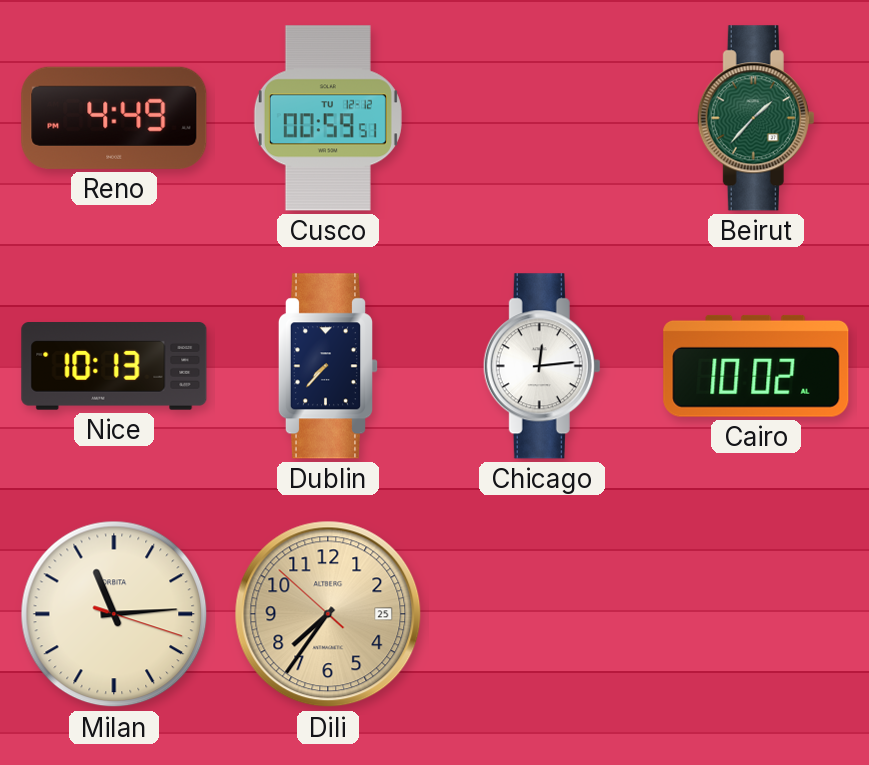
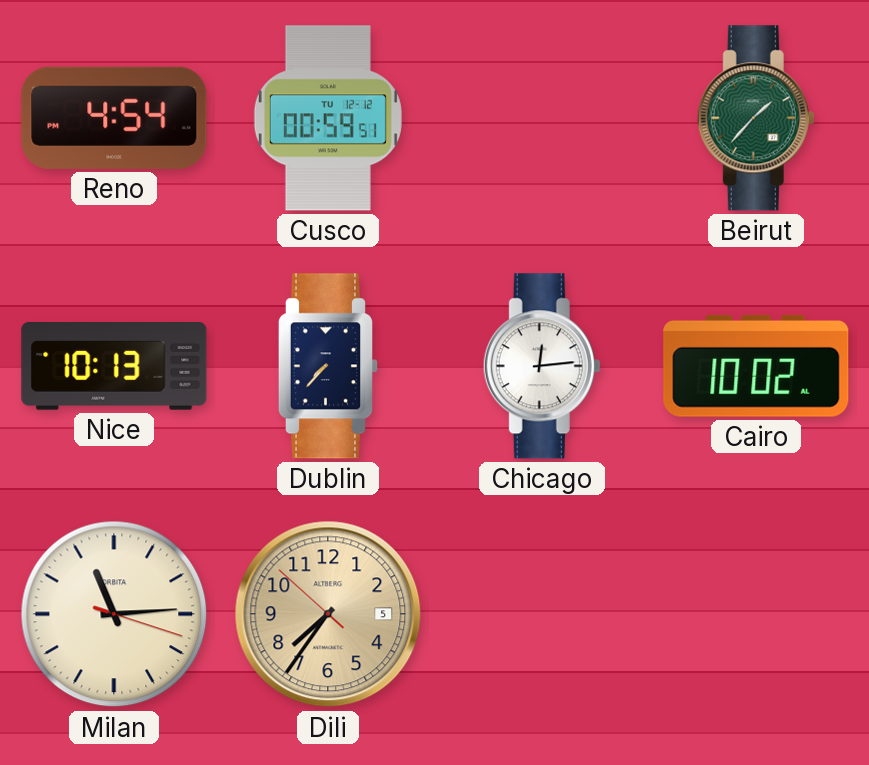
Reno: 4:49 -> 4:54 (114, 118)
Dili date: 25 -> 5 (328, 614)
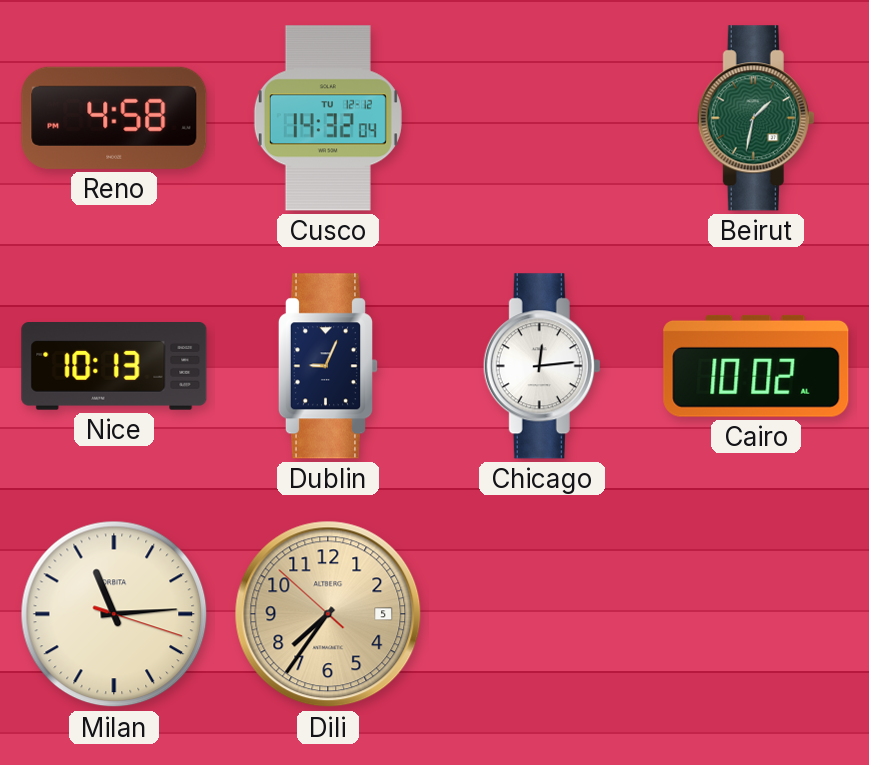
Reno: 4:54 -> 4:58 (114, 118)
Cusco: 00:59 -> 14:32 (328, 118)
Beirut: 1:37 -> 1:32 (756, 118)
Dublin: 7:37 -> 9:04 (327, 366)
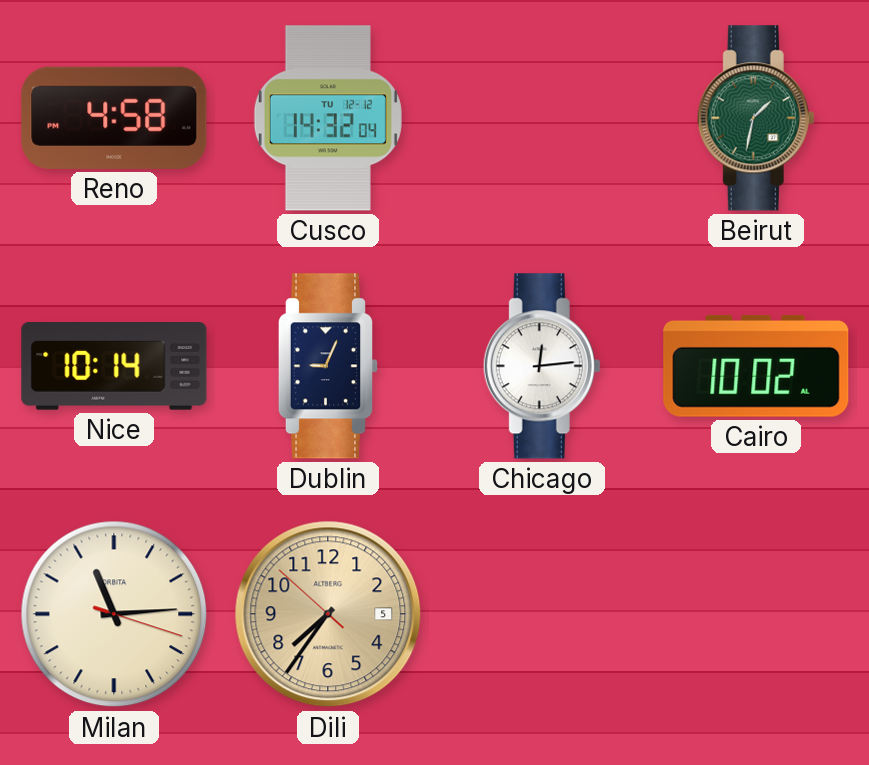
Nice: 10:13 -> 10:14 (114, 366)
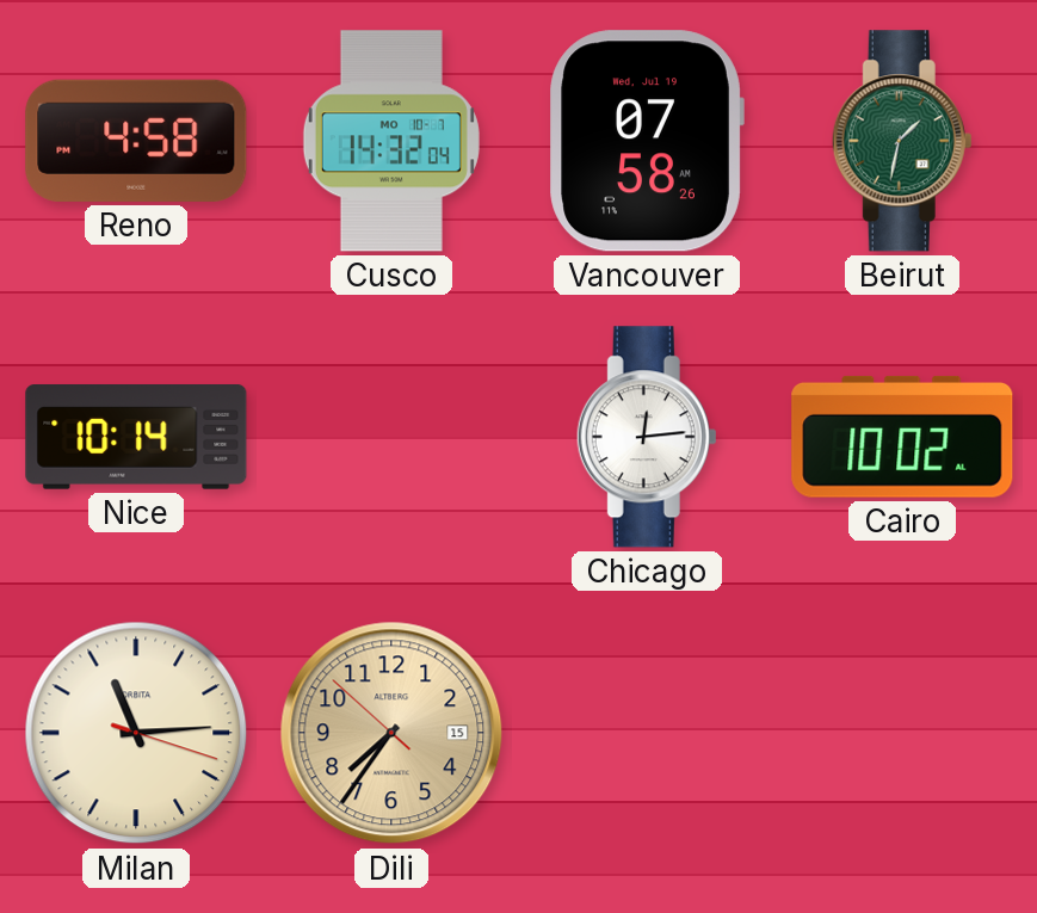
Cusco date: TU 12-12 -> MO 10-7 (391, 141)
Vancouver: none -> 07:58 (647, 141)
Dublin: 9:04 -> none (327, 366)
Dili date: 5 -> 15 (391, 733)
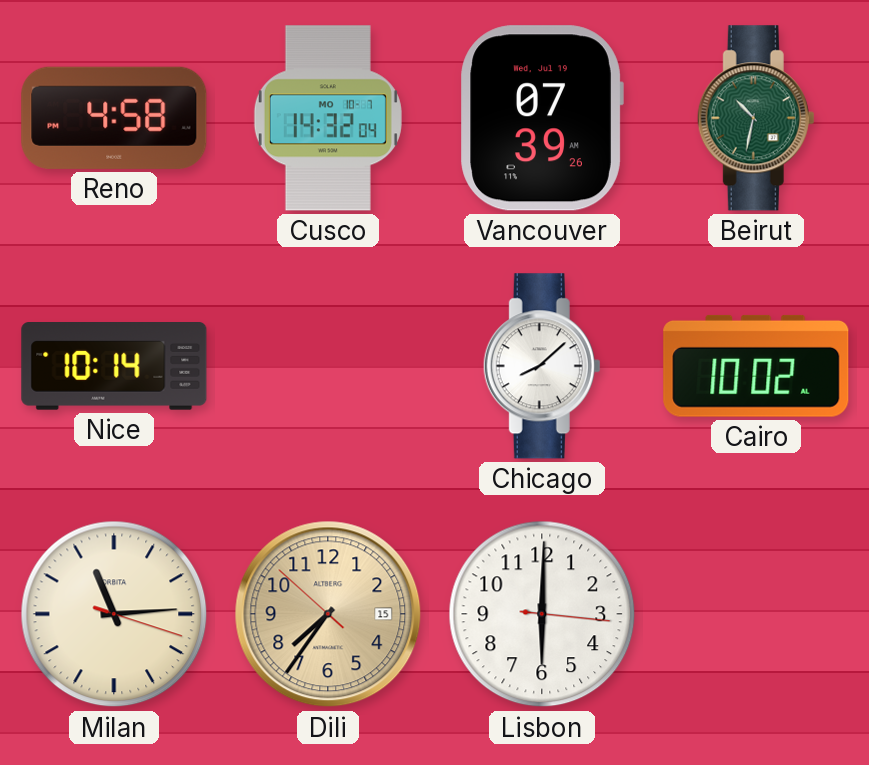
Vancouver: 07:58 -> 07:39 (542, 118)
Beirut: 1:32 -> 10:32 (756, 118)
Chicago: 12:14 -> 8:08 (542, 366)
Lisbon: none -> 6:00 (542, 614)
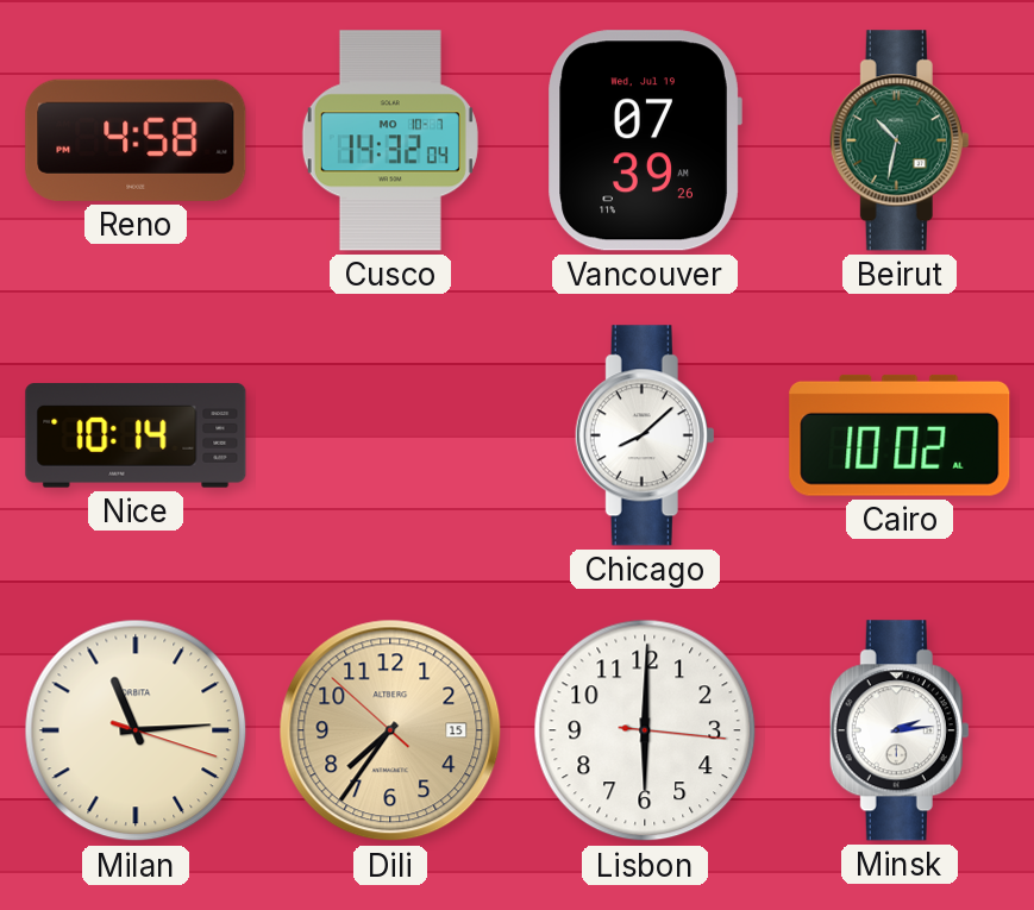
Minsk: none -> 2:14 (900, 730)
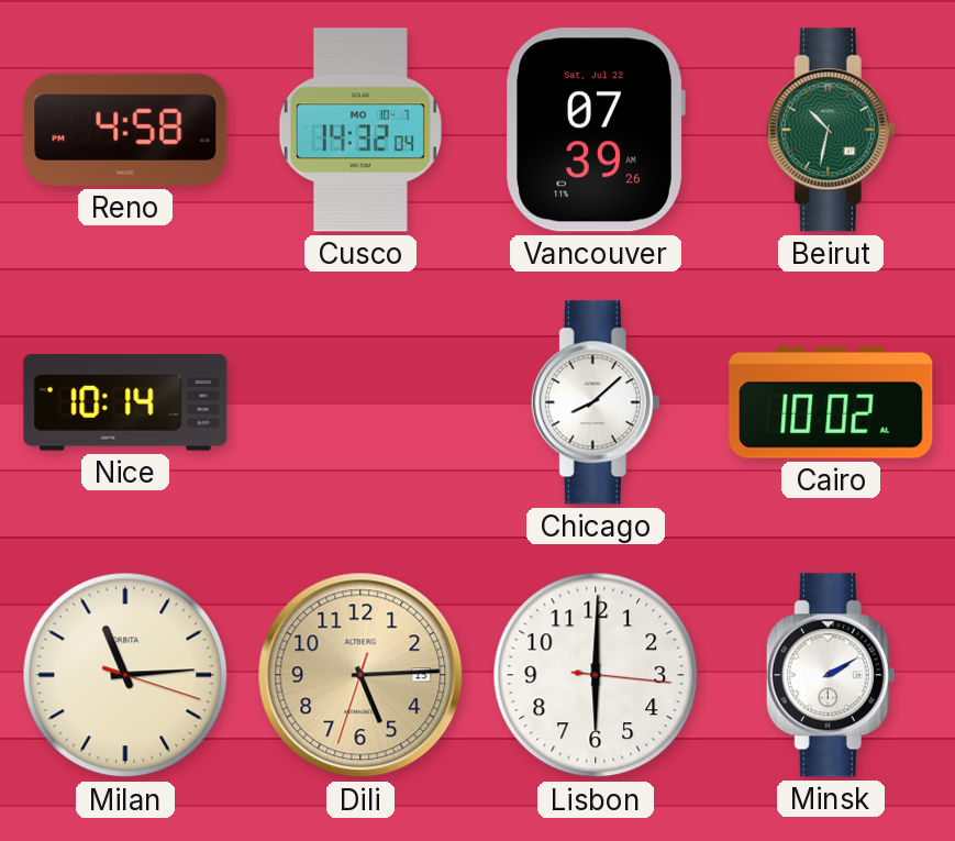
Vancouver date: Wed, Jul 19 -> Sat, Jul 22 (596, 130)
Dili: 7:35 -> 5:14 (360, 675)
Minsk: 2:14 -> 2:10 (831, 675)
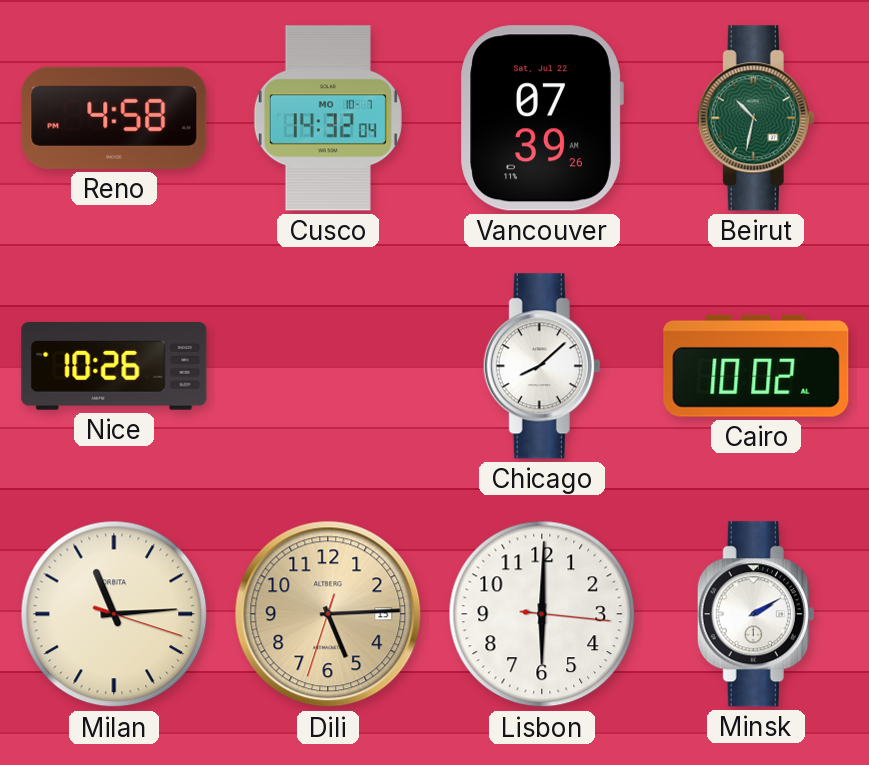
Nice: 10:14 -> 10:26 (114, 366)
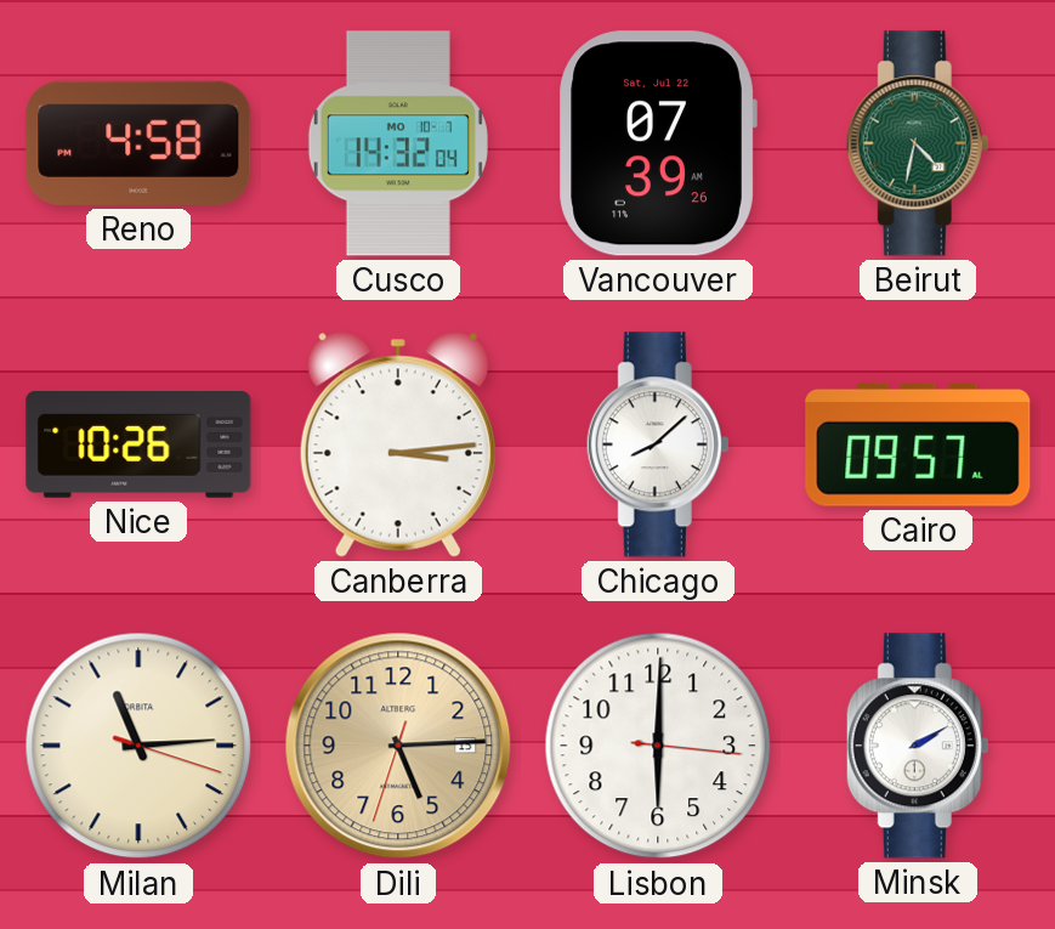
Beirut: 10:32 -> 4:32 (918, 143)
Canberra: none -> 3:14 (398, 444)
Cairo: 10:02 -> 09:57 (918, 444)
